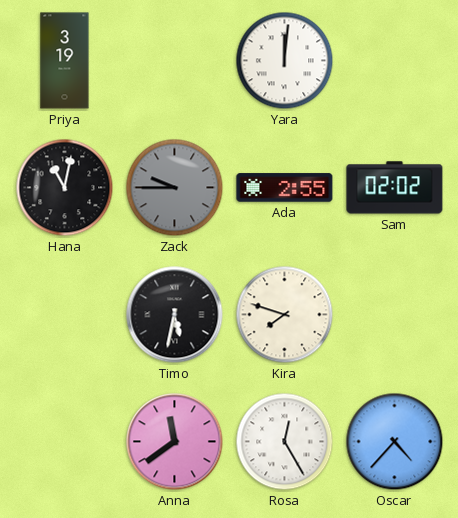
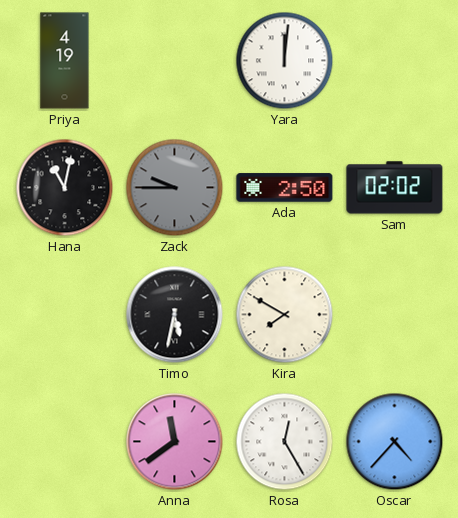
Priya: 3:19 -> 4:19 (65, 61)
Ada: 2:55 -> 2:50 (285, 188)
Kira: 7:48 -> 7:50 (285, 315)
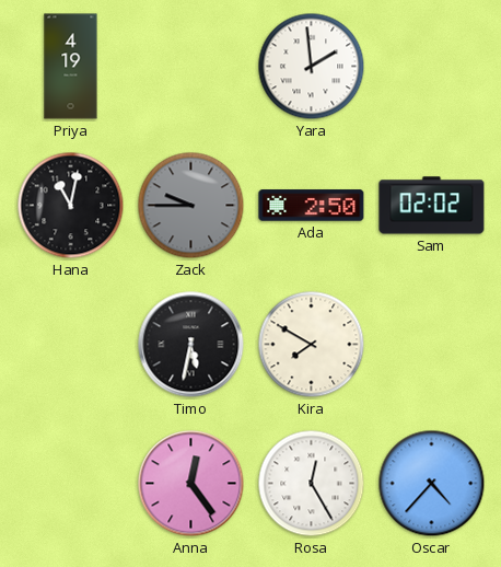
Yara: 12:01 -> 1:59 (312, 67)
Anna: 11:39 -> 12:24 (191, 484)
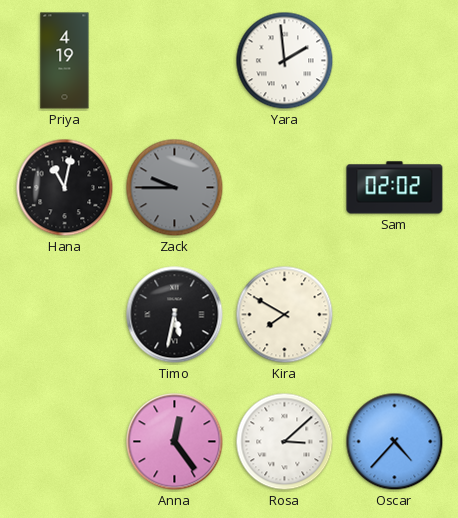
Ada: 2:50 -> none (312, 206)
Rosa: 12:25 -> 3:08 (285, 442)
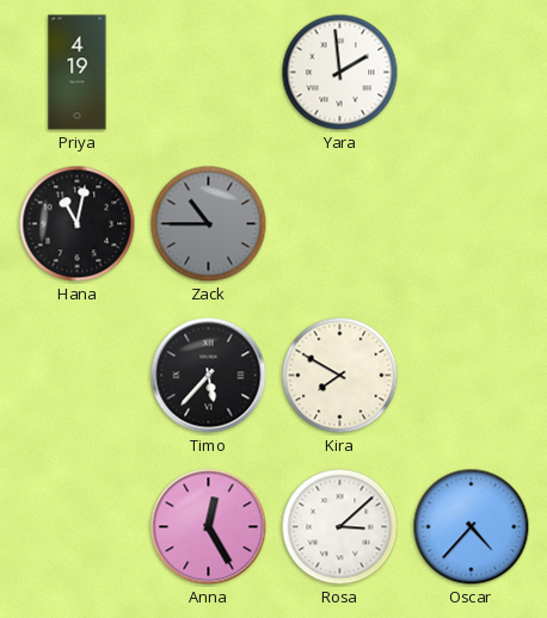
Zack: 9:45 -> 10:45 (209, 224)
Sam: 02:02 -> none (395, 188)
Timo: 5:32 -> 5:37 (209, 376)
Anna: 12:24 -> 12:25 (209, 527)
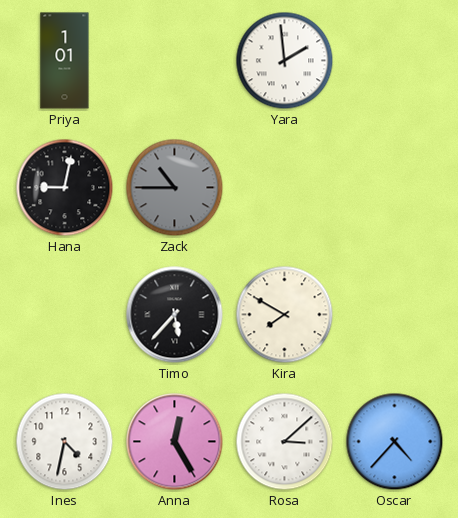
Priya: 4:19 -> 1:01 (65, 61)
Hana: 11:02 -> 9:02 (65, 188)
Ines: none -> 4:32 (65, 442)
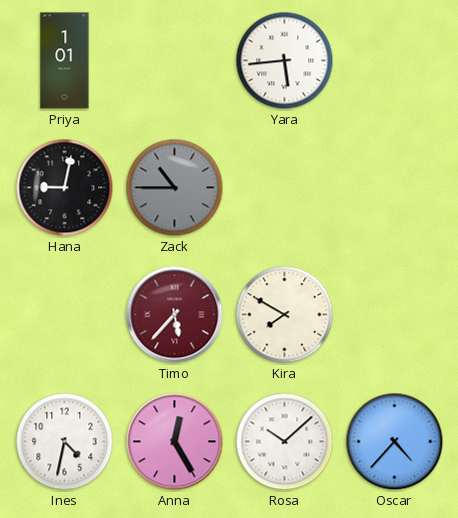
Yara: 1:59 -> 5:44 (285, 61)
Timo dial: black -> burgundy (175, 315)
Rosa: 3:08 -> 10:08 (285, 442)
